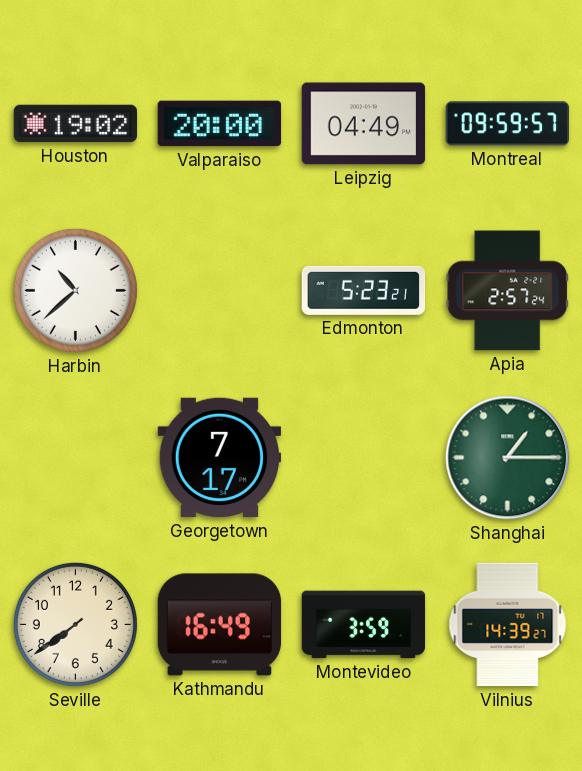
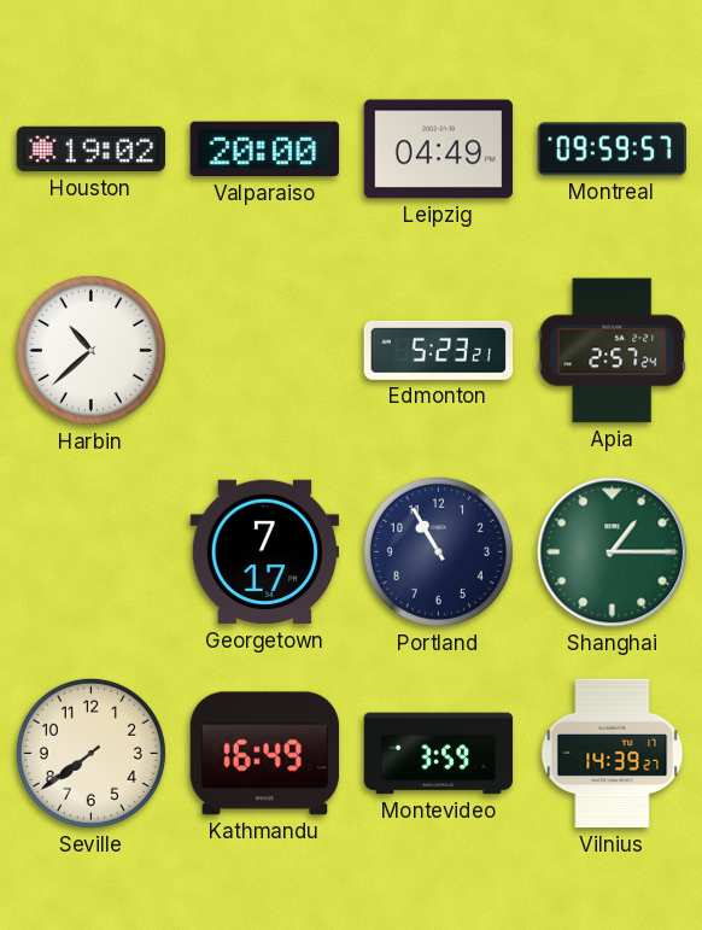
Portland: none -> 10:55 (438, 551)
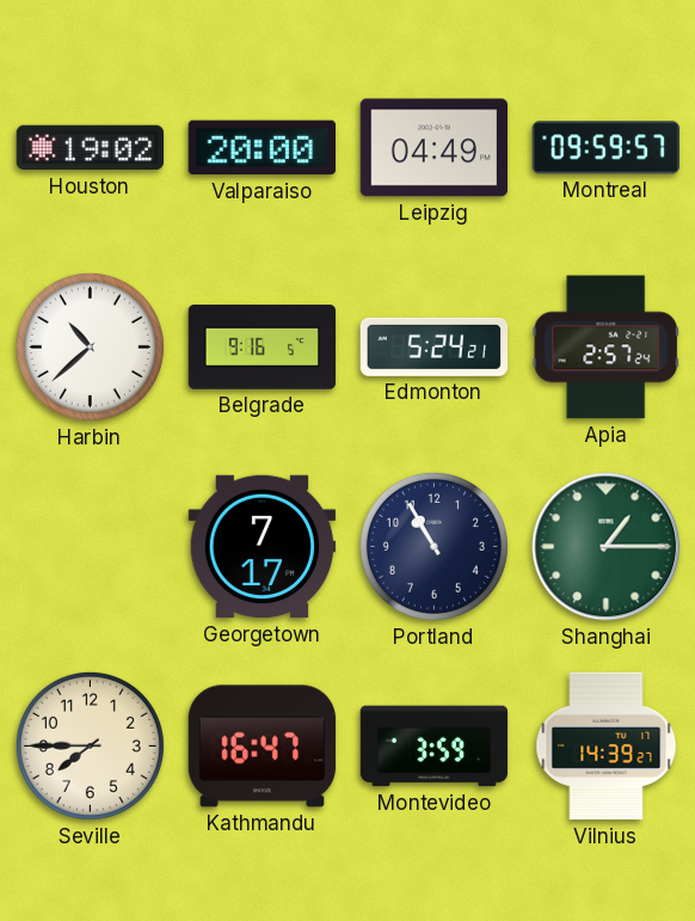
Belgrade: none -> 9:16 (263, 348)
Edmonton: 5:23 -> 5:24 (435, 346)
Seville: 7:39 -> 7:45 (90, 745)
Kathmandu: 16:49 -> 16:47 (263, 747)
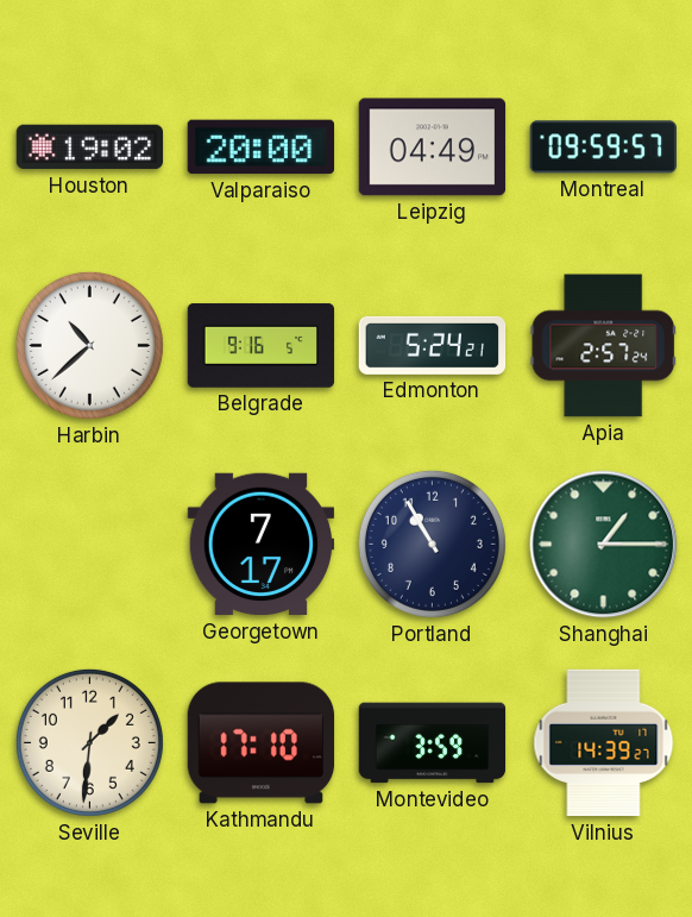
Seville: 7:45 -> 1:31 (89, 742)
Kathmandu: 16:47 -> 17:10 (262, 743)
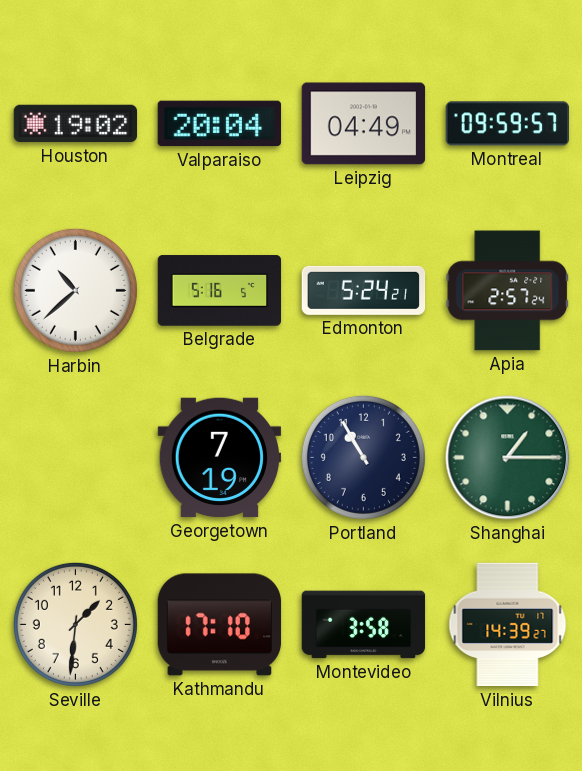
Valparaiso: 20:00 -> 20:04 (219, 124)
Belgrade: 9:16 -> 5:16 (220, 291)
Georgetown: 7:17 -> 7:19 (220, 458)
Montevideo: 3:59 -> 3:58 (364, 625)
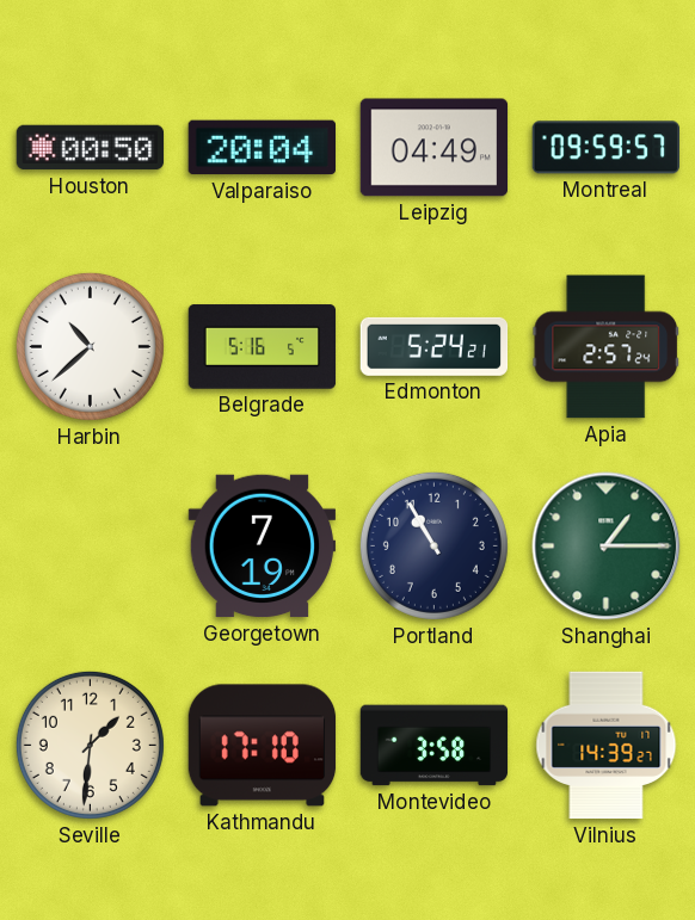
Houston: 19:02 -> 00:50 (91, 148)
